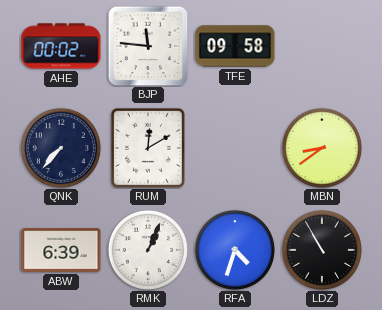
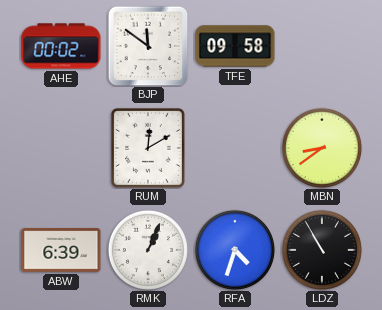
BJP: 11:46 -> 11:51 (148, 46)
QNK: 7:37 -> none (61, 148)
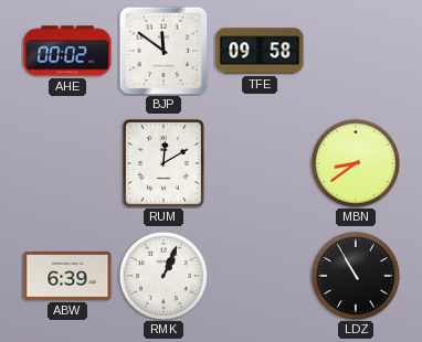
RFA: 4:33 -> none (235, 250)
